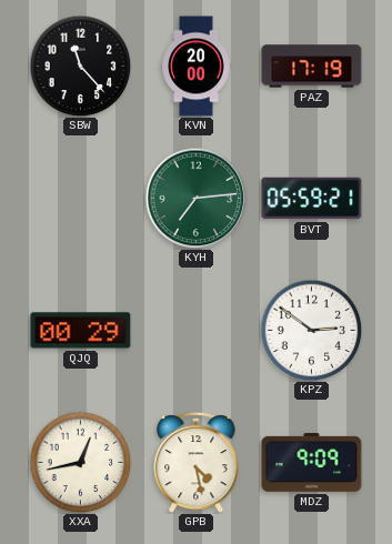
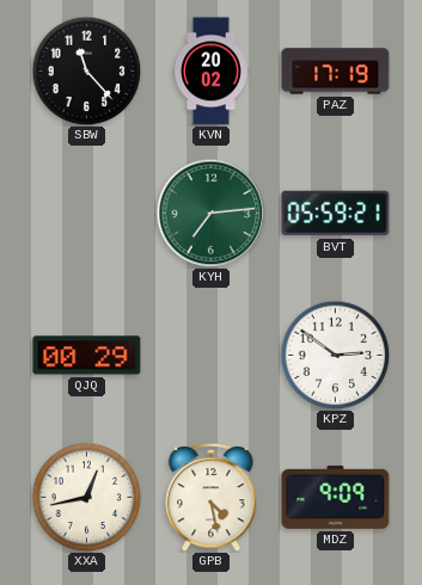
KVN: 20:00 -> 20:02 (212, 72)
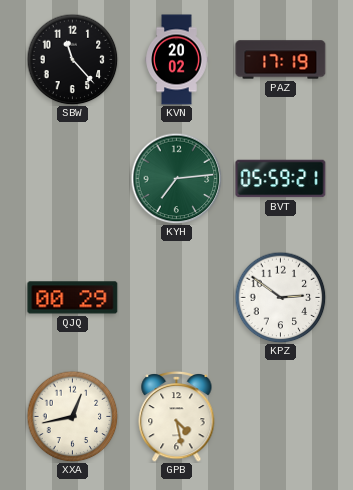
MDZ: 9:09 -> none (336, 497)
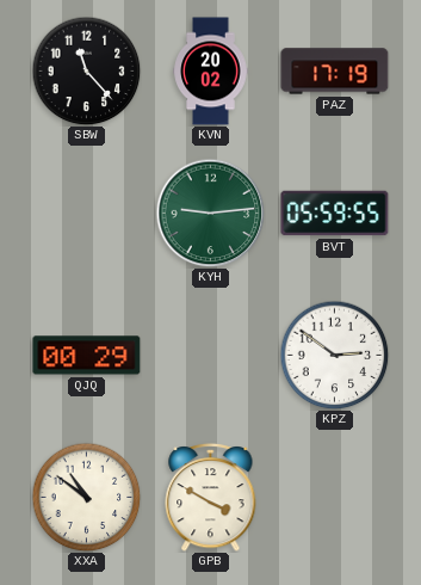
KYH: 7:14 -> 9:14 (210, 213)
BVT: 05:59:21 -> 05:59:55 (335, 214)
XXA: 12:43 -> 10:51 (86, 497)
GPB: 4:28 -> 3:50 (211, 497)
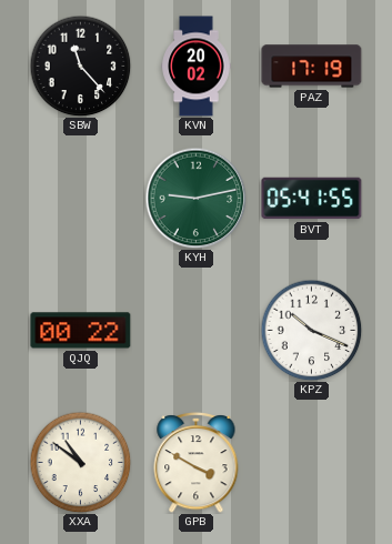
KYH: 9:14 -> 9:13 (195, 198)
BVT: 05:59 -> 05:41 (312, 199)
QJQ: 00:29 -> 00:22 (81, 331)
KPZ: 2:51 -> 10:19 (311, 330)
